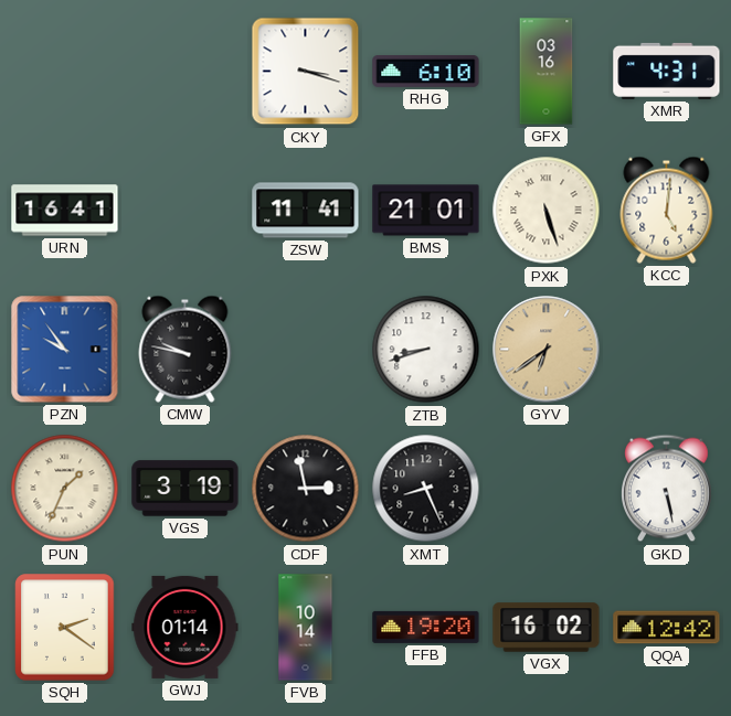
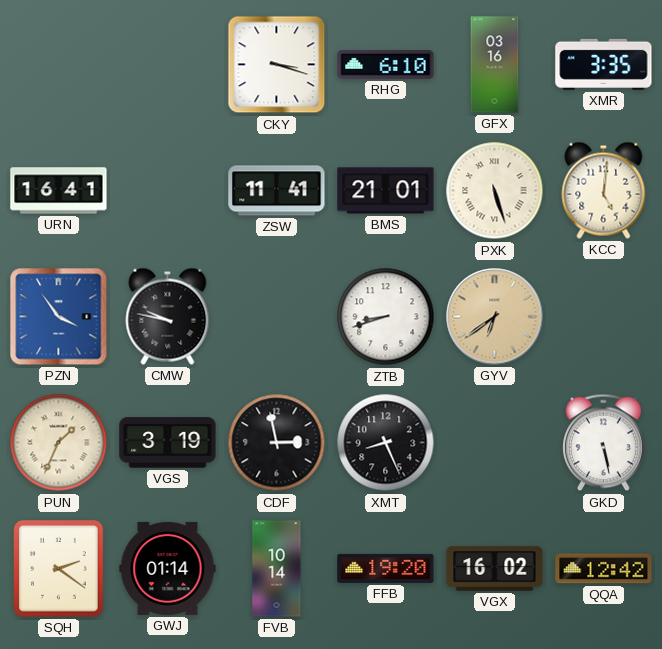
XMR: 4:31 -> 3:35 (604, 64)
PZN: 9:54 -> 3:54 (59, 317)
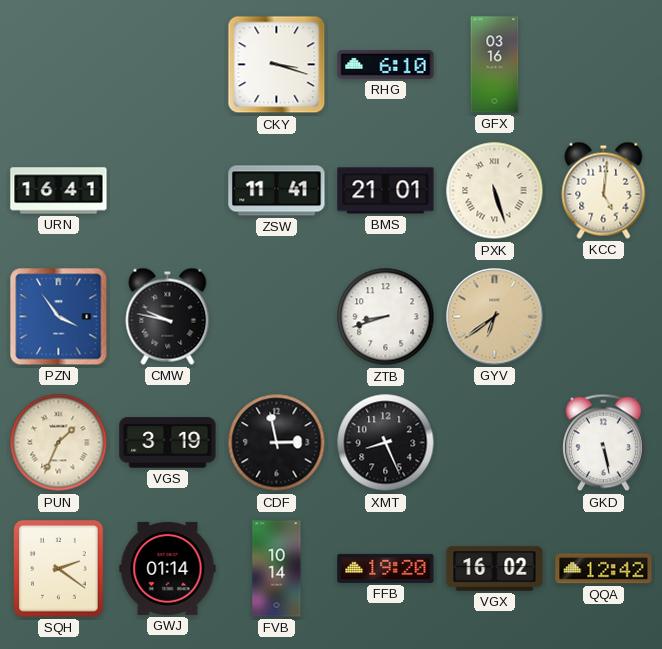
XMR: 3:35 -> none (604, 64)
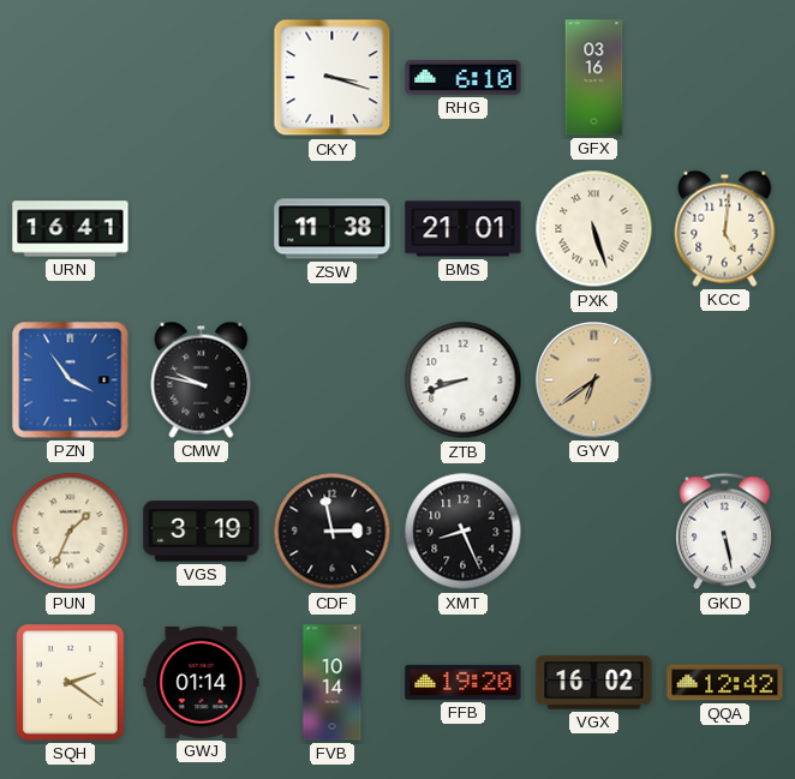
ZSW: 11:41 -> 11:38 (333, 229)
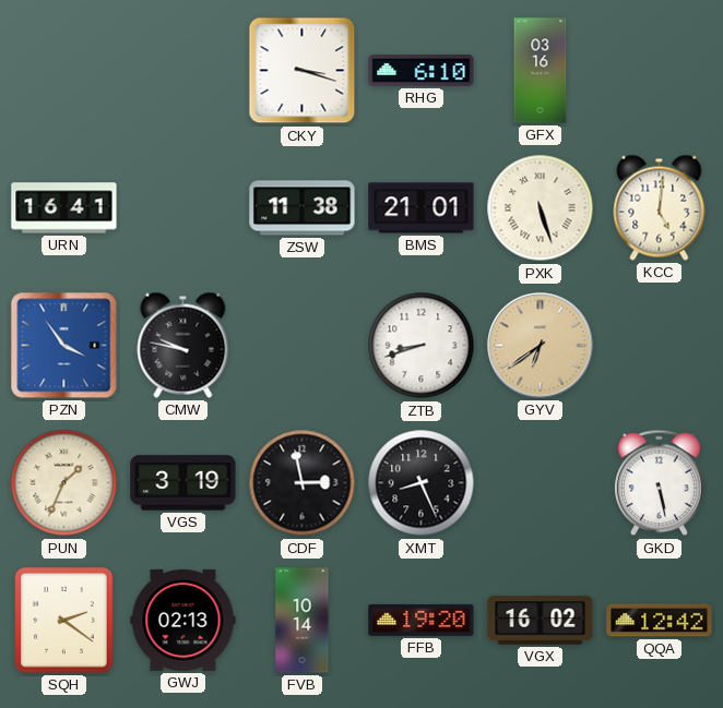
GWJ: 01:14 -> 02:13 (183, 620)
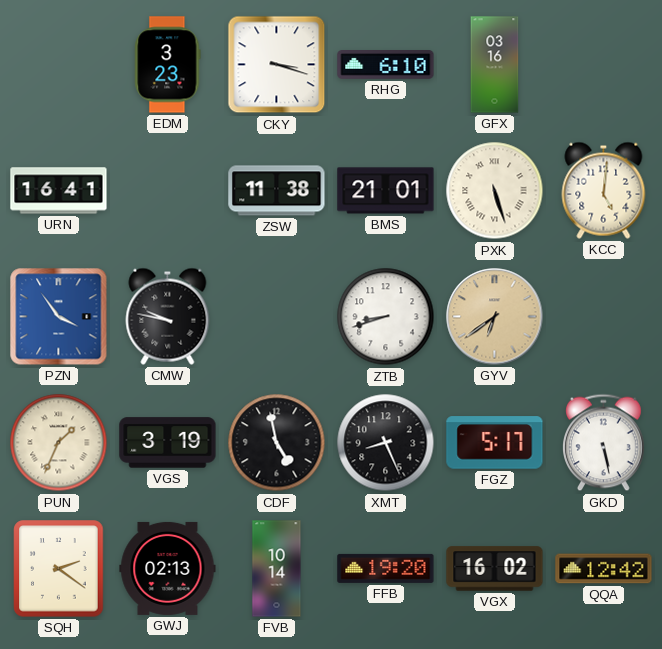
EDM: none -> 3:23 (168, 65)
CDF: 2:58 -> 4:58 (277, 443)
FGZ: none -> 5:17 (495, 443)
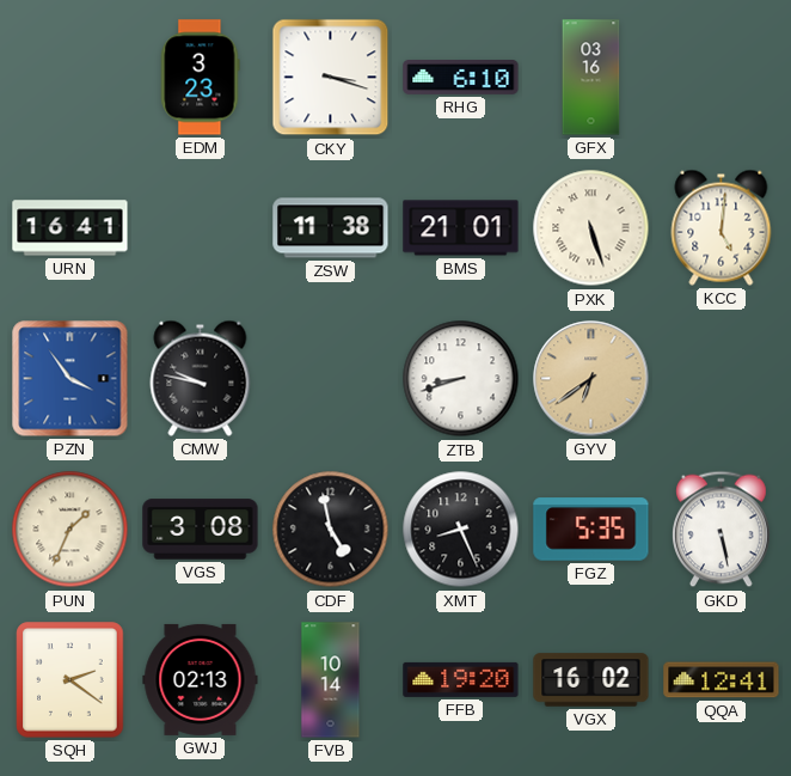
VGS: 3:19 -> 3:08 (201, 530)
FGZ: 5:17 -> 5:35 (591, 530)
QQA: 12:42 -> 12:41 (722, 680)
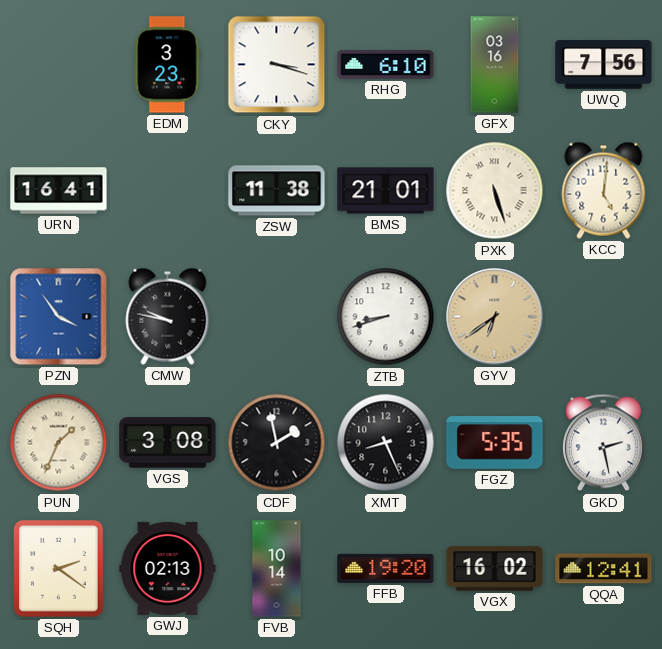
UWQ: none -> 7:56 (604, 65)
CDF: 4:58 -> 1:58 (277, 443)
GKD: 5:28 -> 2:28 (604, 443)
